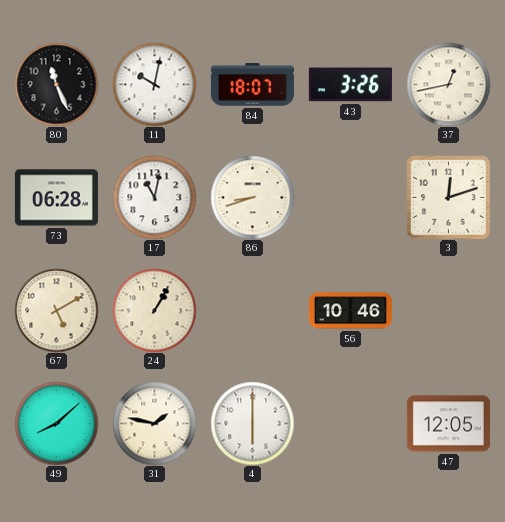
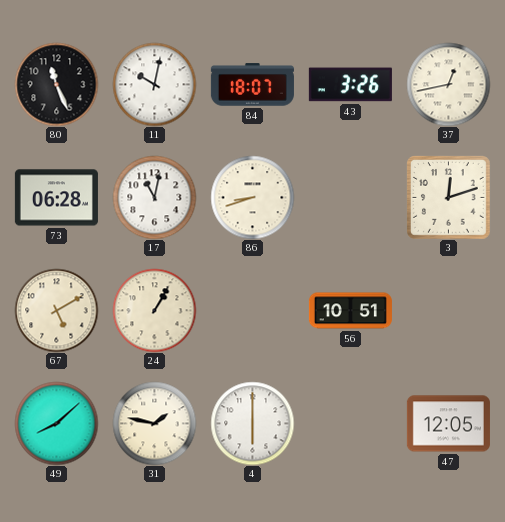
56: 10:46 -> 10:51 (350, 311)
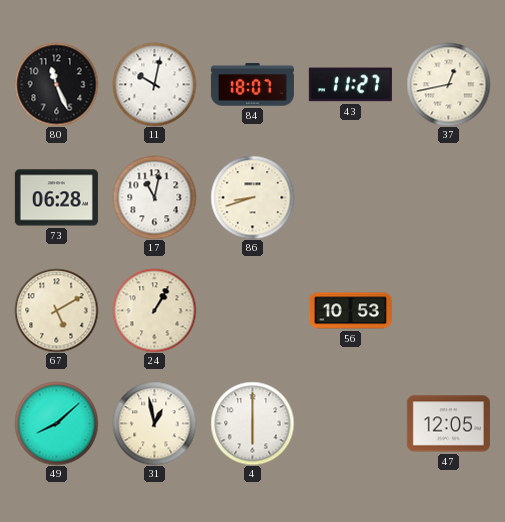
43: 3:26 -> 11:27 (350, 85)
3: 12:12 -> none (449, 198)
56: 10:51 -> 10:53 (350, 311)
31: 1:47 -> 12:58 (154, 423)
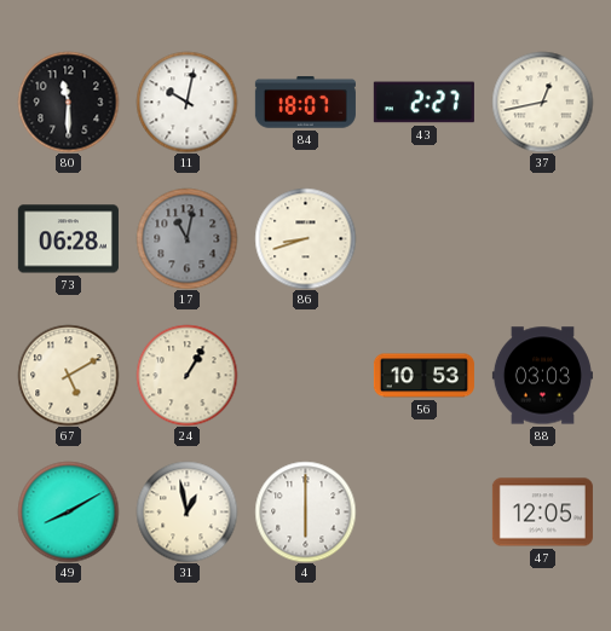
80: 11:26 -> 11:30 (68, 102)
43: 11:27 -> 2:27 (423, 103)
17 dial: white -> grey (186, 238)
88: none -> 03:03 (542, 376)
49: 8:08 -> 8:10 (68, 511)
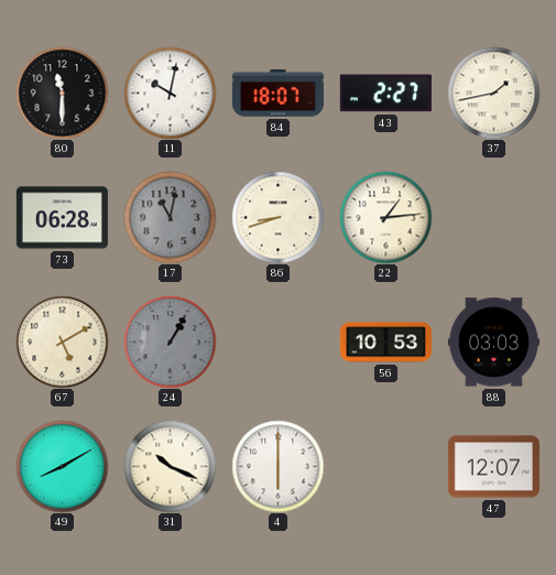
37: 12:43 -> 1:43 (493, 93)
22: none -> 1:14 (385, 217)
24 dial: cream -> grey (170, 341)
31: 12:58 -> 10:19 (170, 466)
47: 12:05 -> 12:07 (493, 467)
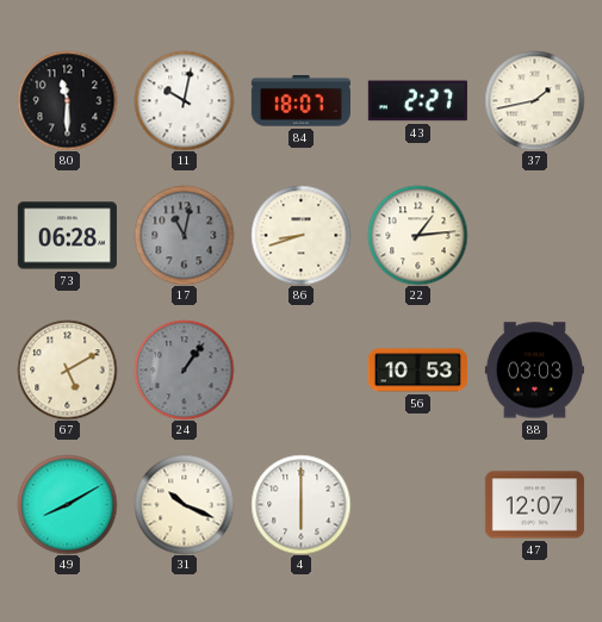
24: 1:05 -> 1:06 (184, 369)
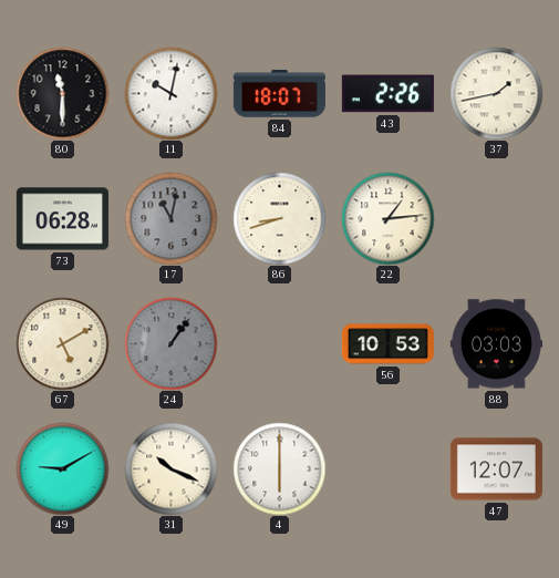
43: 2:27 -> 2:26 (387, 94)
49: 8:10 -> 9:10 (62, 468)
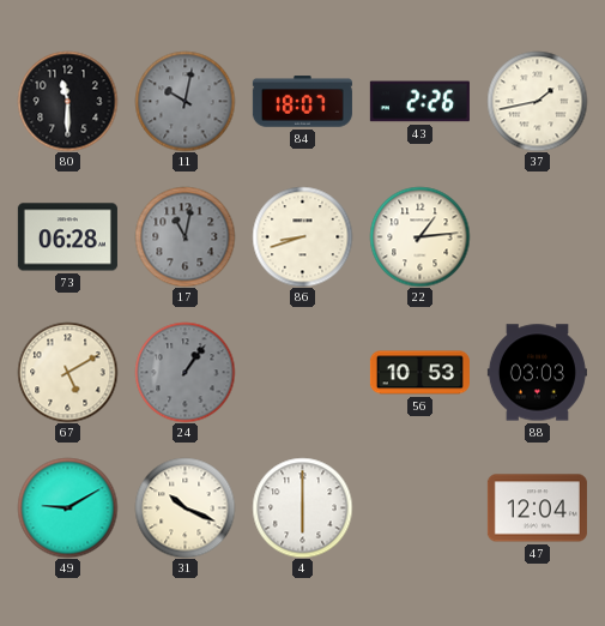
11 dial: white -> grey (184, 101)
47: 12:07 -> 12:04 (537, 508)
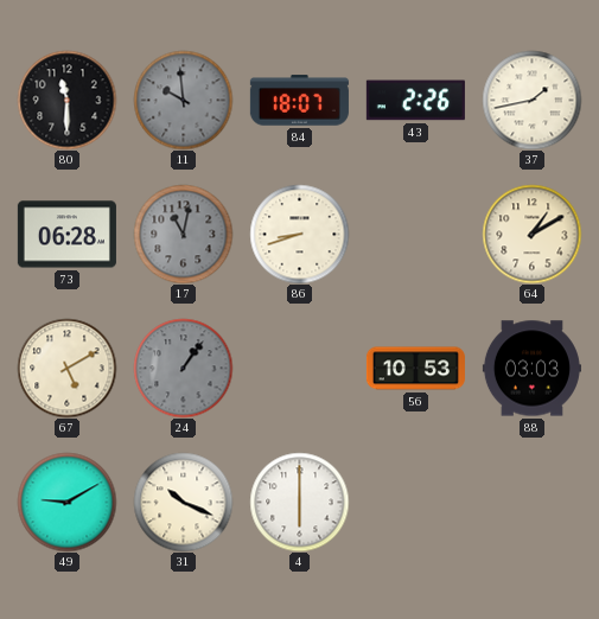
11: 10:02 -> 9:59 (183, 100)
22: 1:14 -> none (419, 236)
64: none -> 1:10 (531, 234)
47: 12:04 -> none (537, 508)
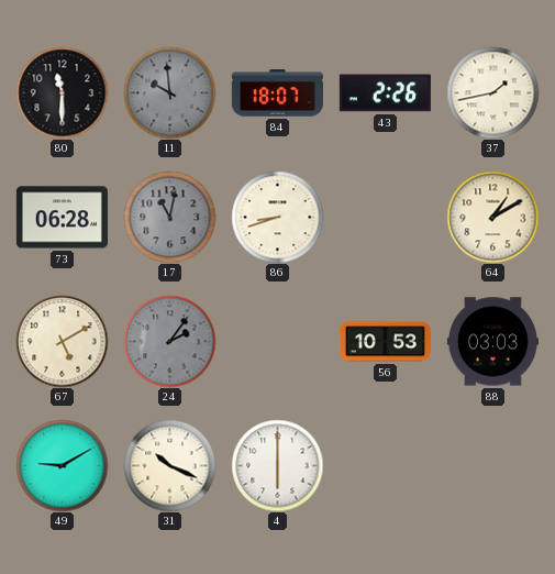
24: 1:06 -> 2:06 (169, 341)
